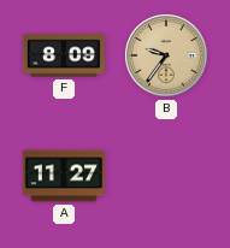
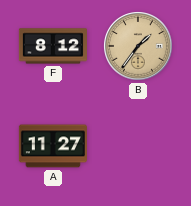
F: 8:09 -> 8:12 (53, 46)
B: 9:36 -> 1:36 (139, 47)
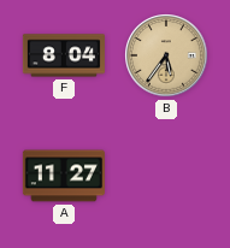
F: 8:12 -> 8:04 (64, 55)
B: 1:36 -> 5:36 (167, 57)
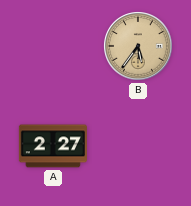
F: 8:04 -> none (64, 55)
A: 11:27 -> 2:27 (53, 146)
